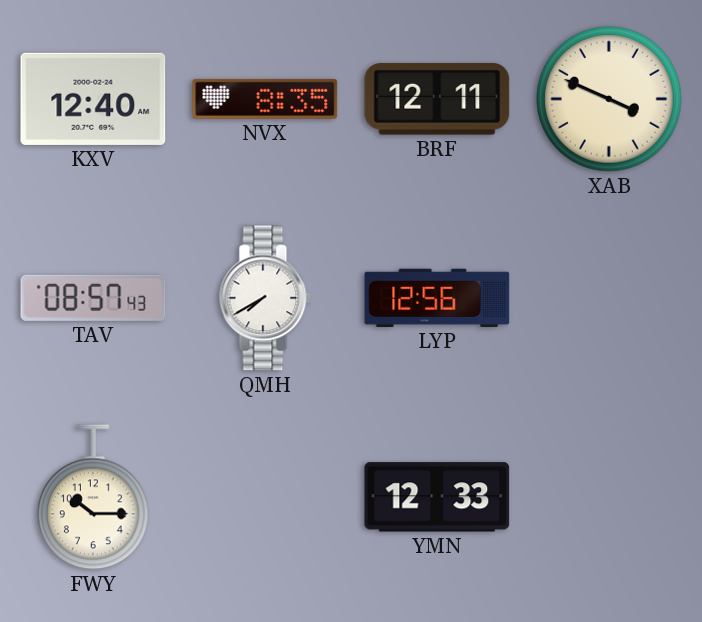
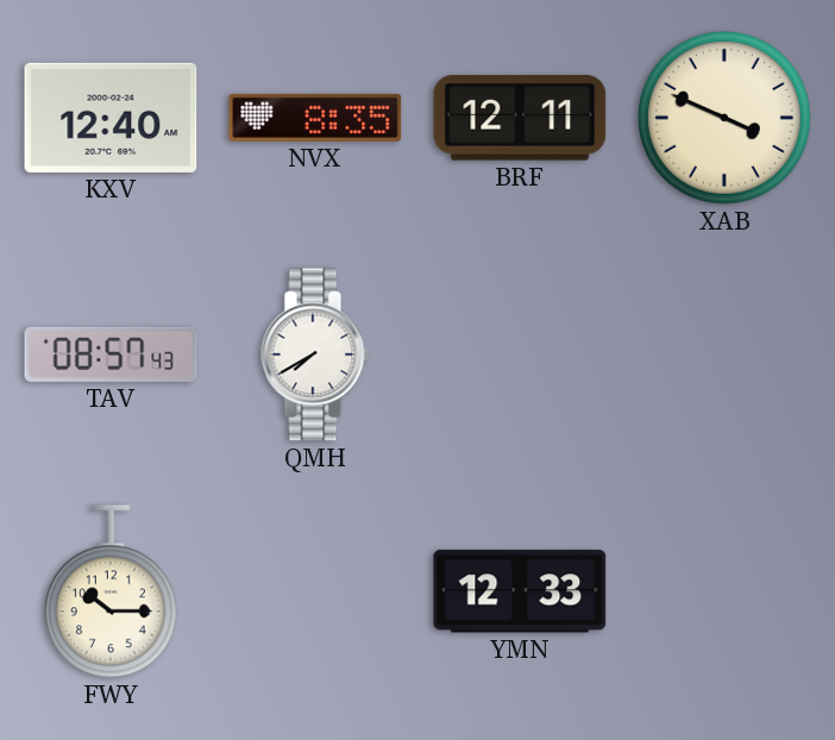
LYP: 12:56 -> none (437, 298)
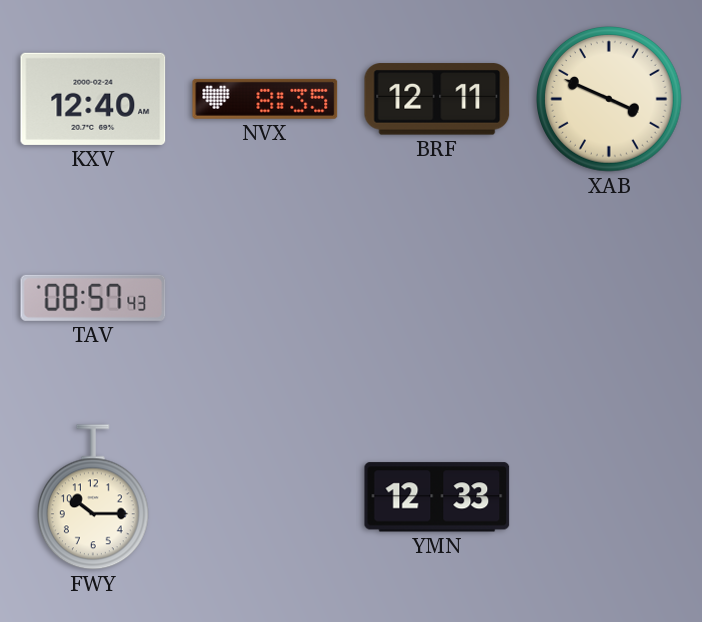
QMH: 7:40 -> none (315, 355)
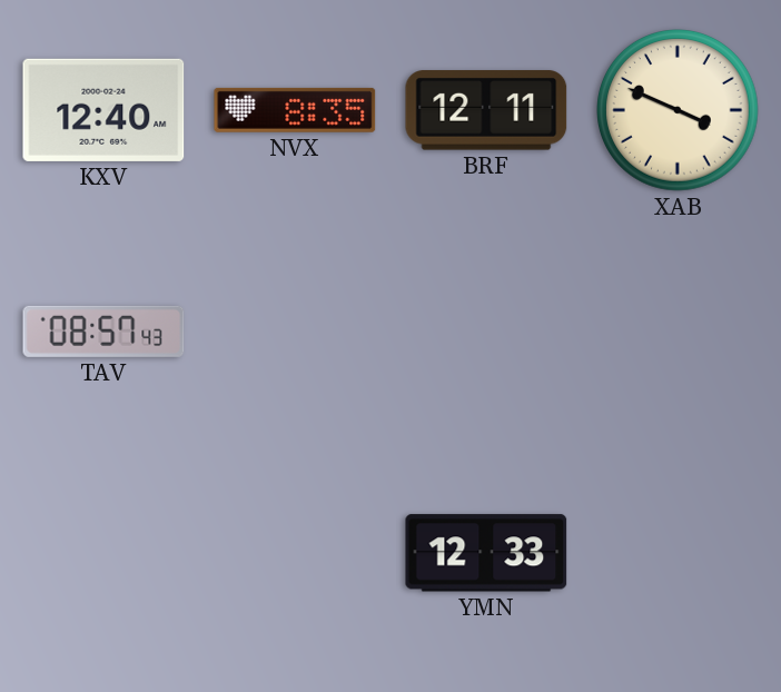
FWY: 10:15 -> none (93, 497)
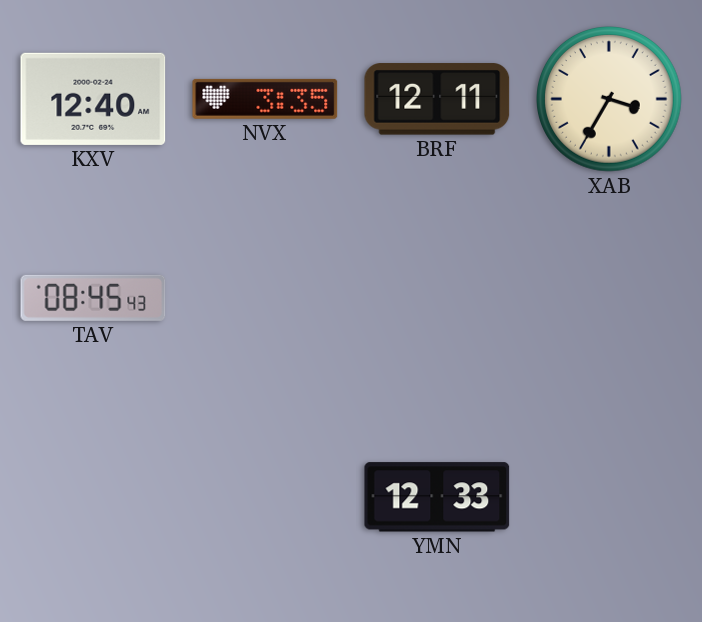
NVX: 8:35 -> 3:35 (265, 99)
XAB: 3:49 -> 3:35 (610, 100)
TAV: 08:57 -> 08:45 (93, 298)
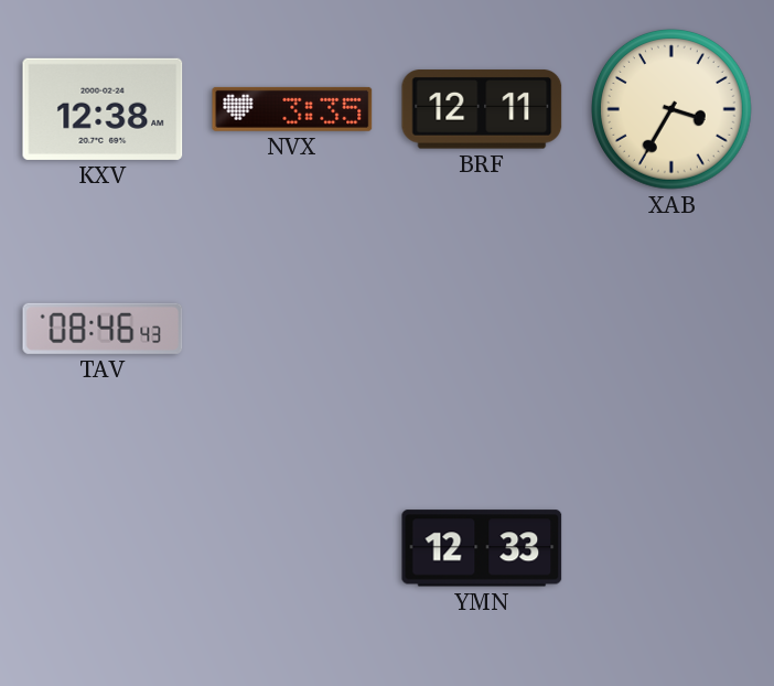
KXV: 12:40 -> 12:38 (103, 109)
TAV: 08:45 -> 08:46 (103, 329)
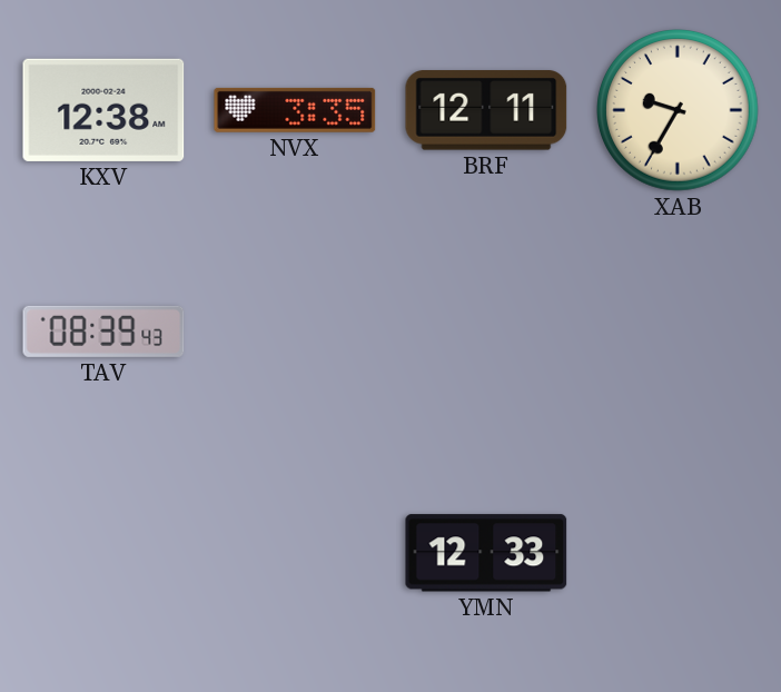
XAB: 3:35 -> 9:35 (679, 111)
TAV: 08:46 -> 08:39 (103, 332)
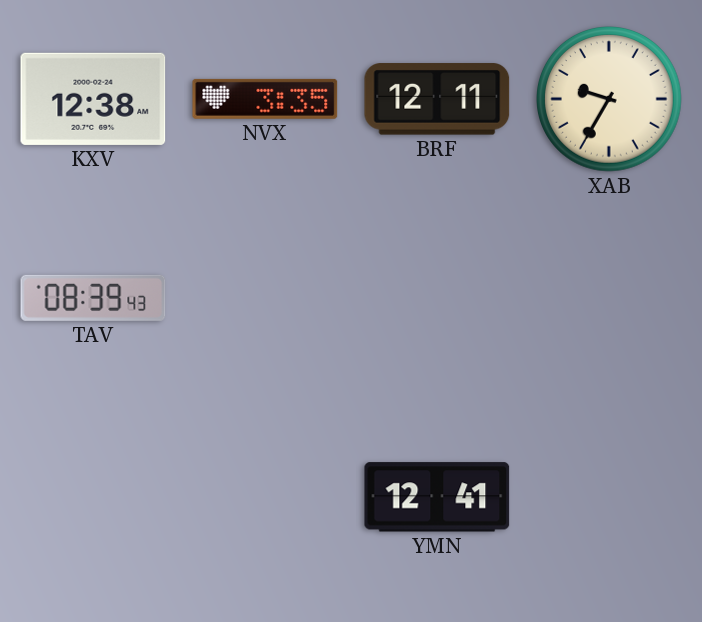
YMN: 12:33 -> 12:41 (437, 497)
